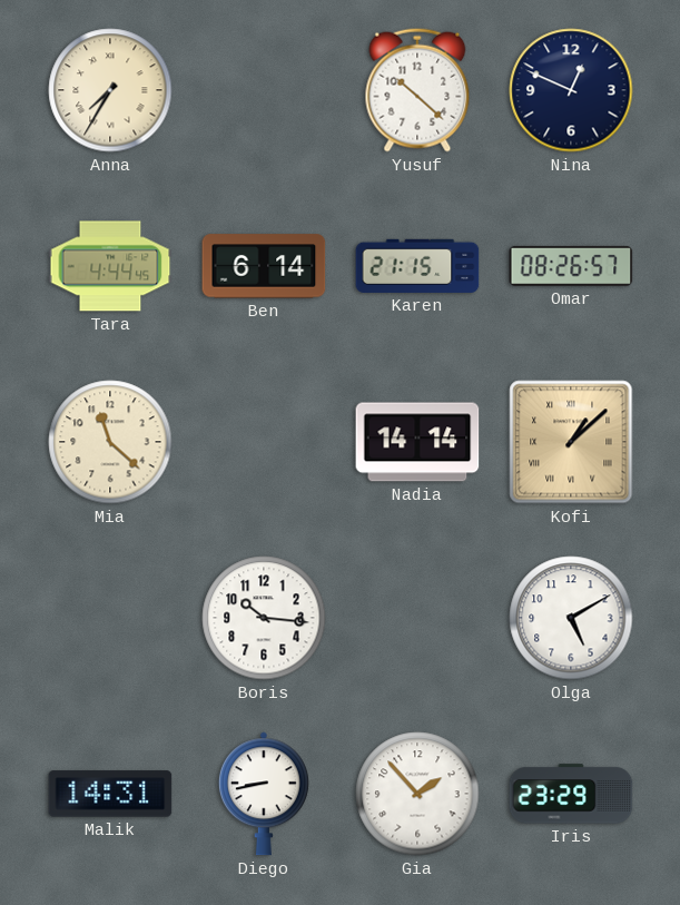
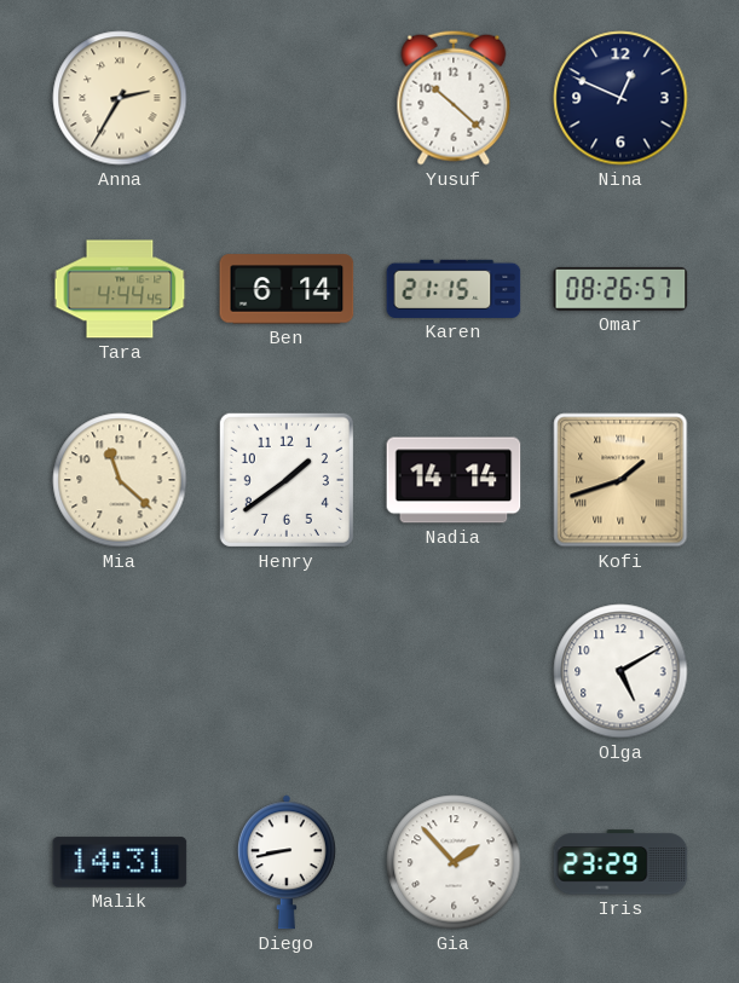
Anna: 7:35 -> 2:35 (120, 98)
Henry: none -> 1:39 (287, 480)
Kofi: 1:08 -> 1:42 (620, 480)
Boris: 10:16 -> none (264, 618)
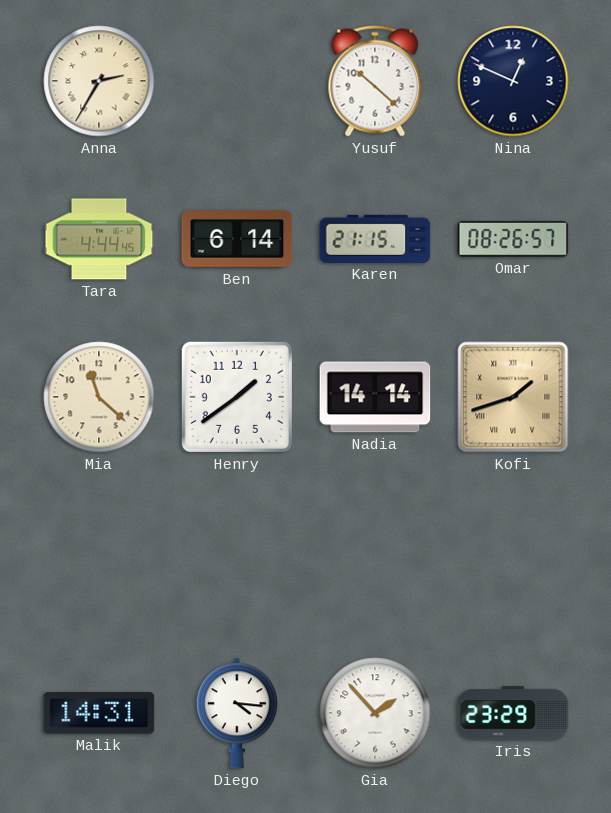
Olga: 5:10 -> none (620, 671)
Diego: 8:43 -> 4:16 (237, 713)
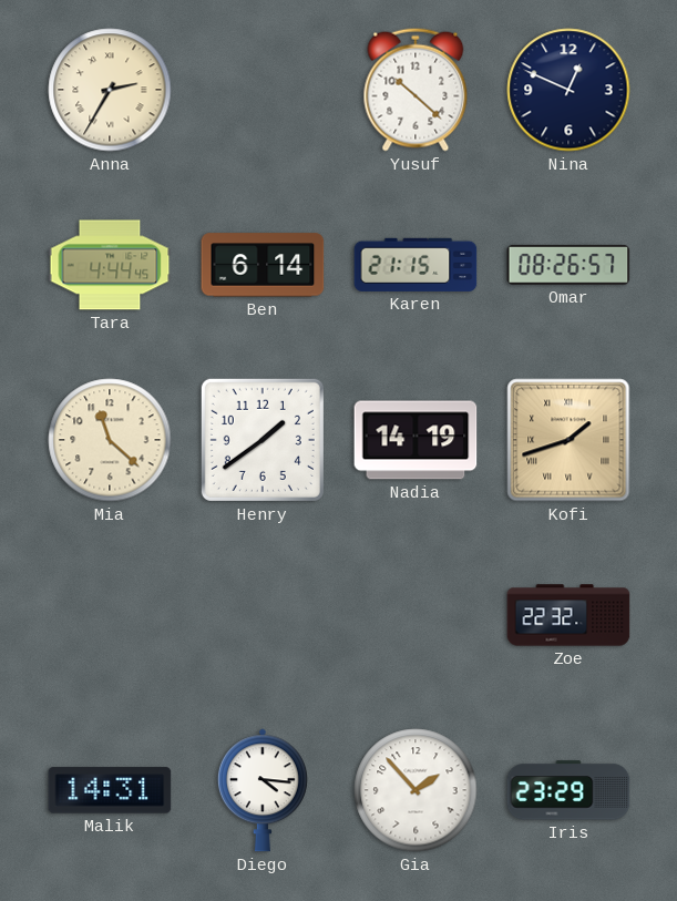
Nadia: 14:14 -> 14:19 (416, 440)
Zoe: none -> 22:32 (568, 615)
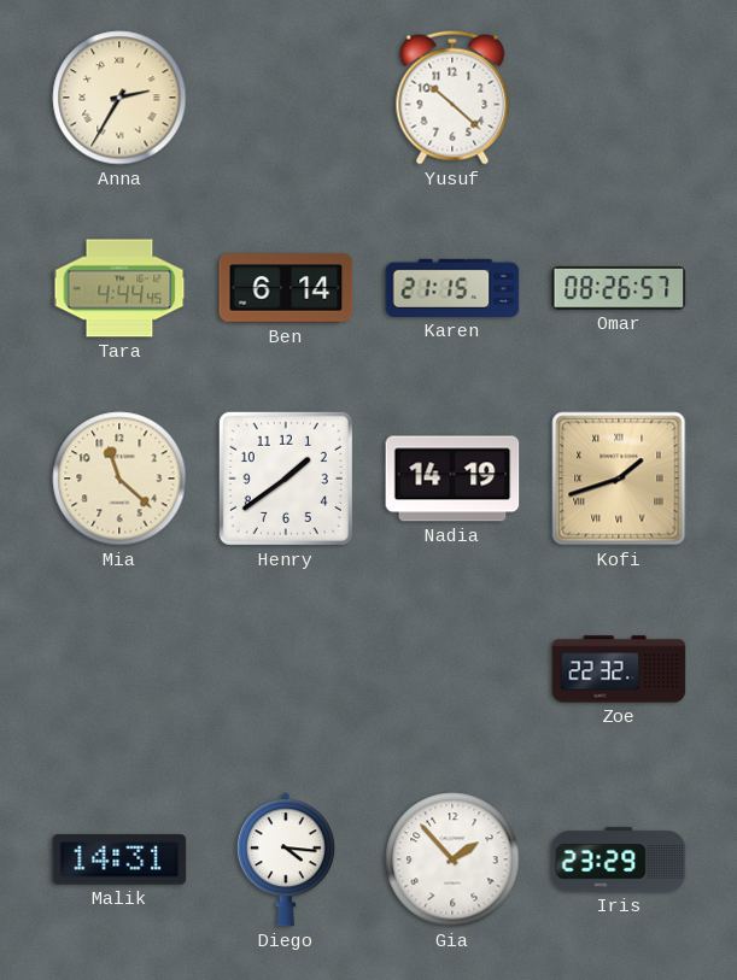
Nina: 12:49 -> none (568, 90)
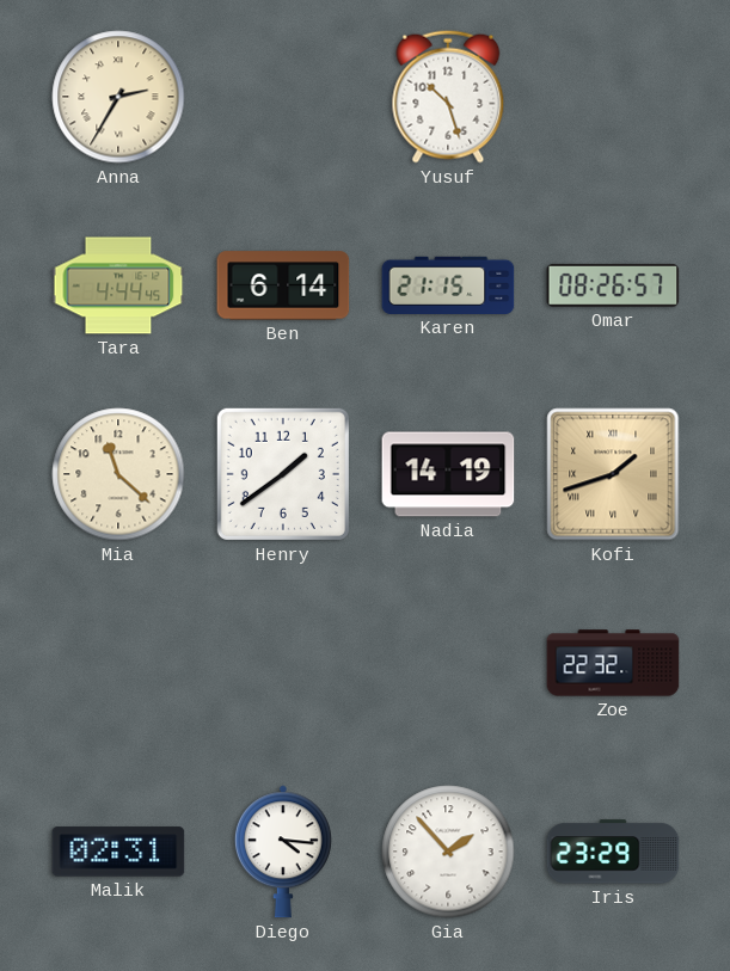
Yusuf: 10:22 -> 10:27 (448, 97)
Malik: 14:31 -> 02:31 (118, 852)
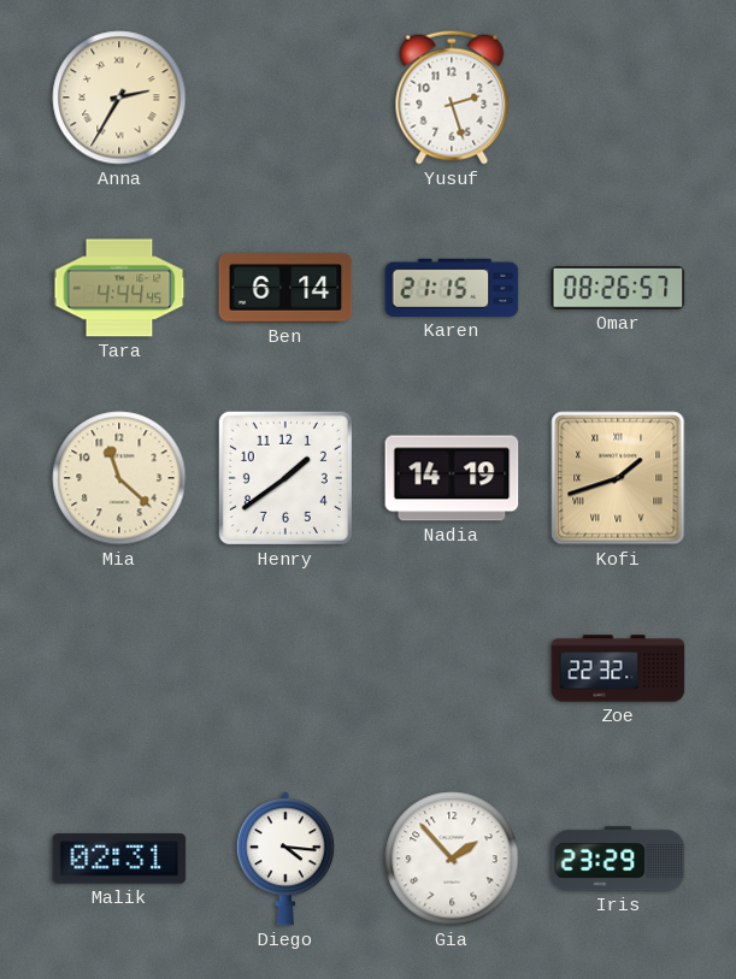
Yusuf: 10:27 -> 2:27 (452, 98)
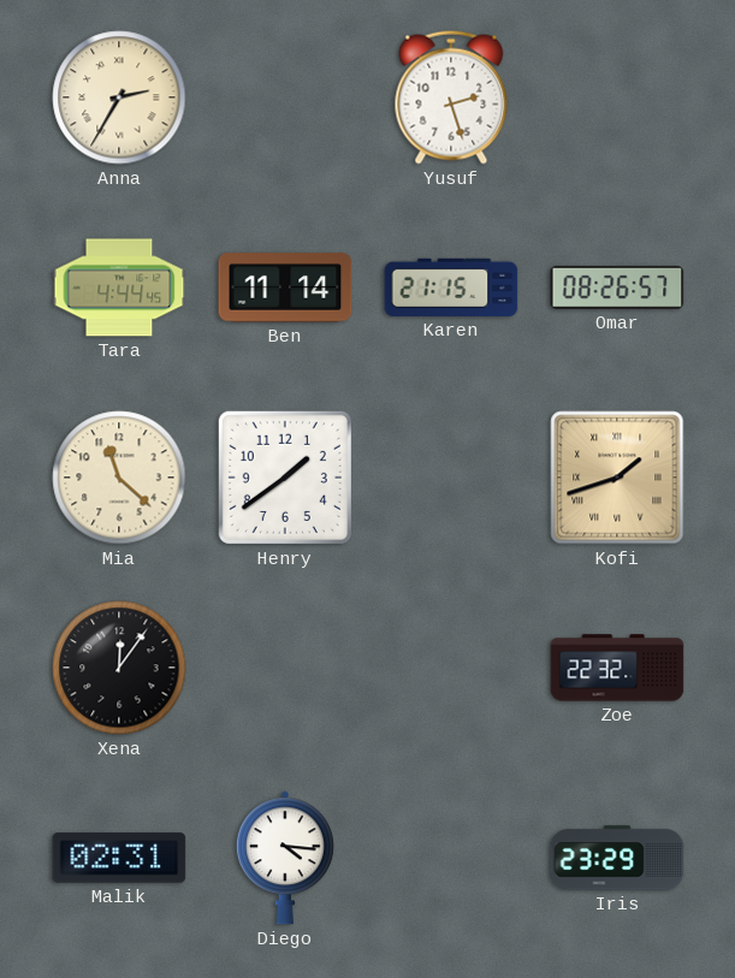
Ben: 6:14 -> 11:14 (285, 288)
Nadia: 14:19 -> none (452, 478)
Xena: none -> 12:06 (119, 668)
Gia: 1:53 -> none (452, 859)
